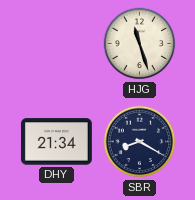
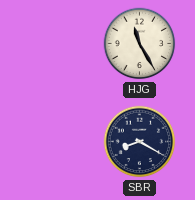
HJG: 11:27 -> 11:25 (140, 44)
DHY: 21:34 -> none (56, 142)
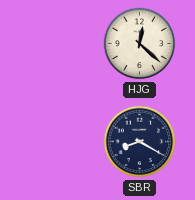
HJG: 11:25 -> 12:22 (140, 44)
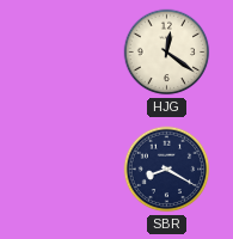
HJG: 12:22 -> 12:21 (167, 53)
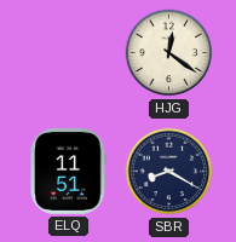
ELQ: none -> 11:51 (68, 171)
